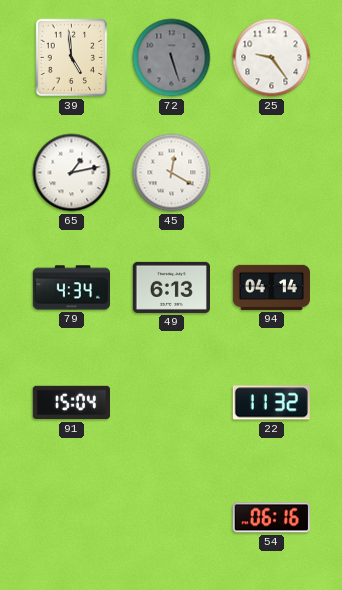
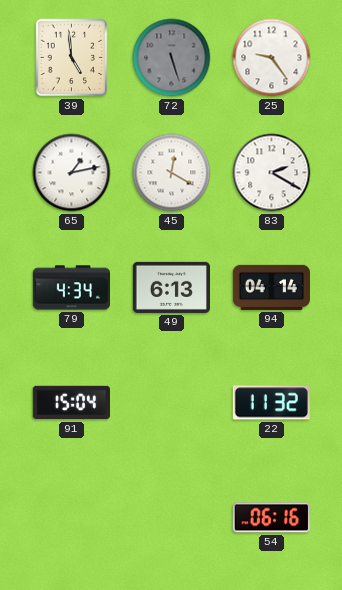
83: none -> 2:20 (272, 173)
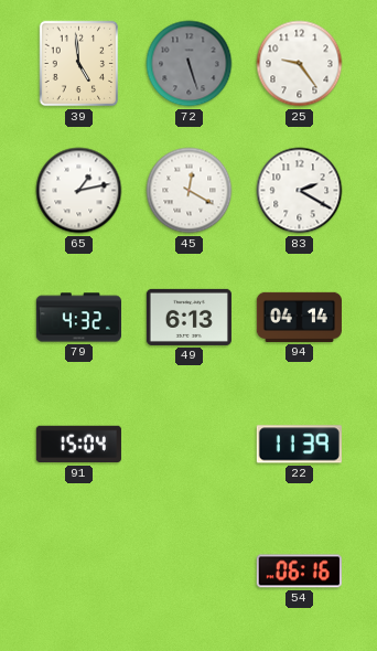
79: 4:34 -> 4:32 (78, 318)
22: 11:32 -> 11:39 (299, 445)
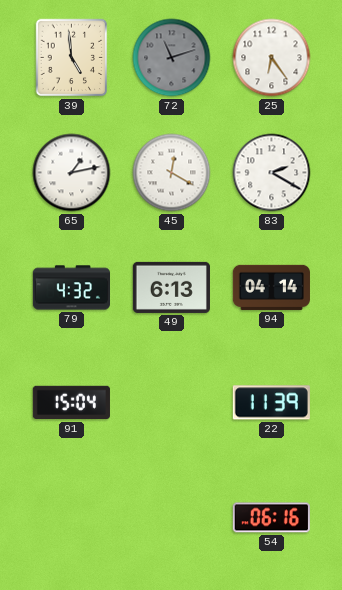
72: 5:27 -> 11:12 (172, 58)
25: 9:24 -> 6:24 (272, 58)
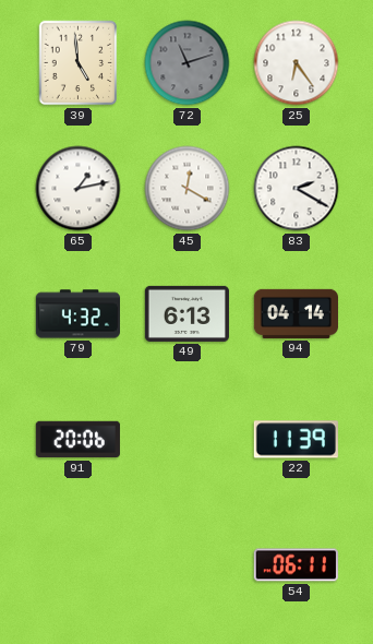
91: 15:04 -> 20:06 (77, 440)
54: 06:16 -> 06:11 (296, 565)
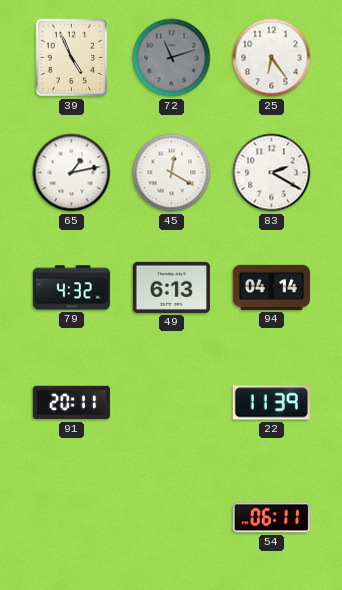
39: 4:59 -> 4:56 (72, 58)
91: 20:06 -> 20:11 (71, 403)
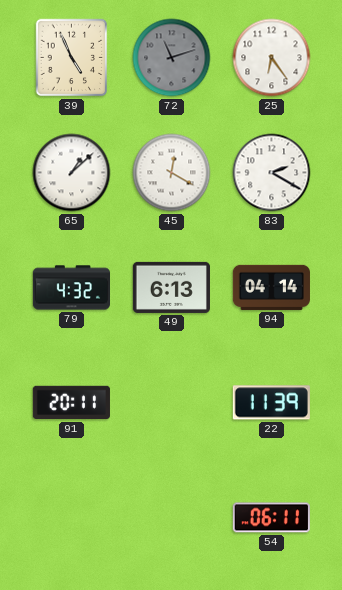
65: 1:13 -> 1:08 (72, 173)
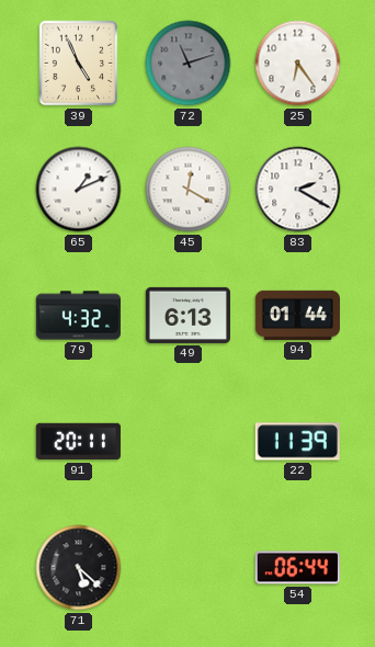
65: 1:08 -> 1:11 (79, 190)
94: 04:14 -> 01:44 (297, 315)
71: none -> 5:22 (79, 568)
54: 06:11 -> 06:44 (297, 568)
